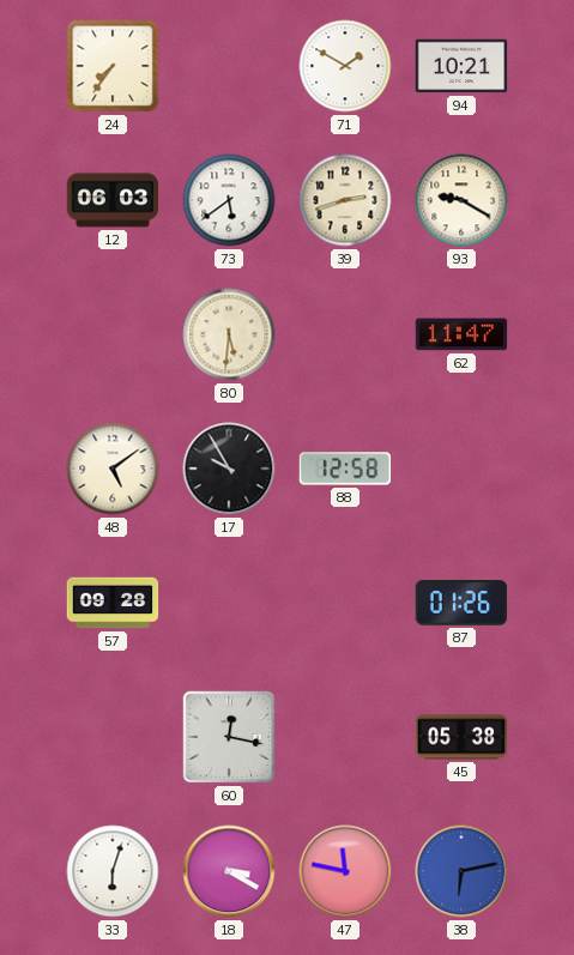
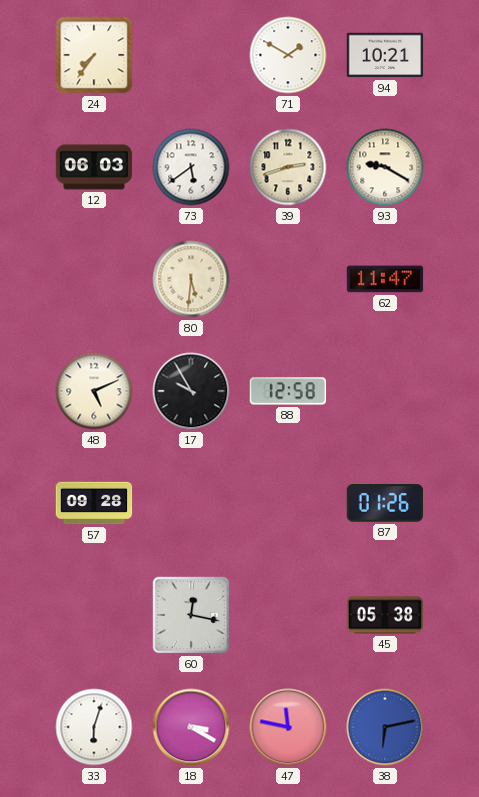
48: 5:09 -> 5:11 (94, 391)
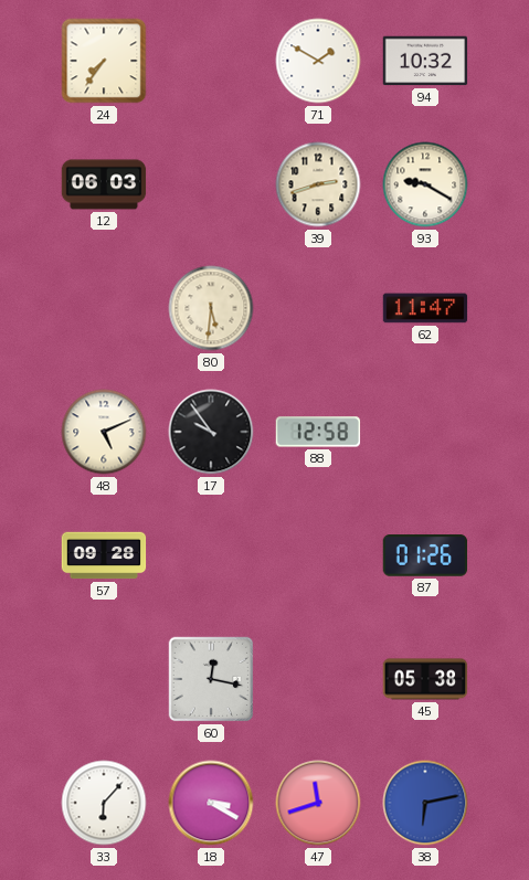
94: 10:21 -> 10:32 (425, 61)
73: 5:39 -> none (191, 167)
17: 9:55 -> 9:54 (211, 432)
33: 6:03 -> 6:07 (104, 803)
47: 11:47 -> 11:42 (318, 803)
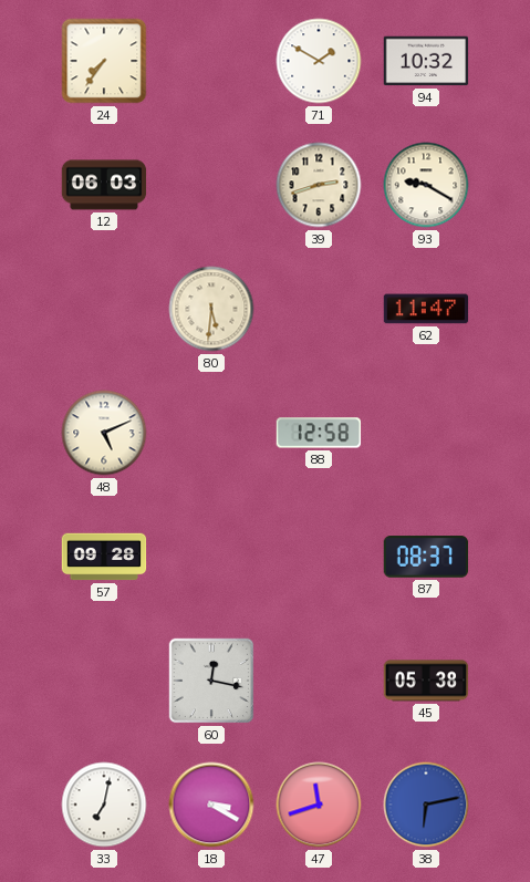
17: 9:54 -> none (211, 432)
87: 01:26 -> 08:37 (426, 557)
33: 6:07 -> 7:02 (104, 805)
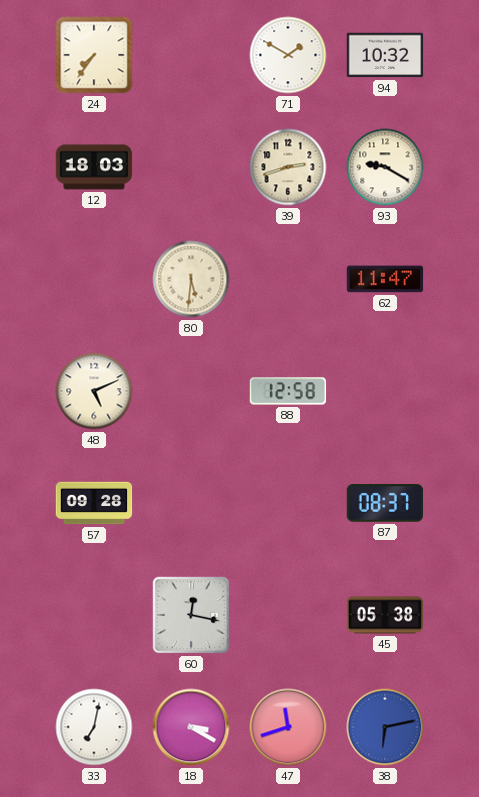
12: 06:03 -> 18:03 (94, 167)
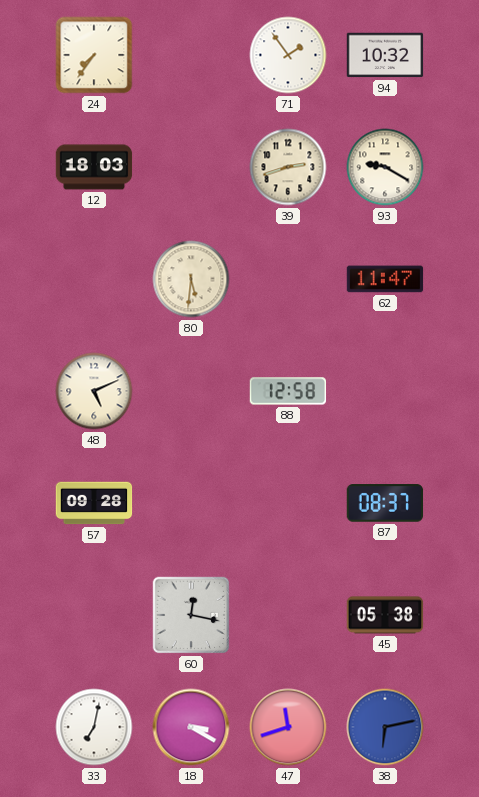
71: 1:50 -> 1:54 (288, 55)
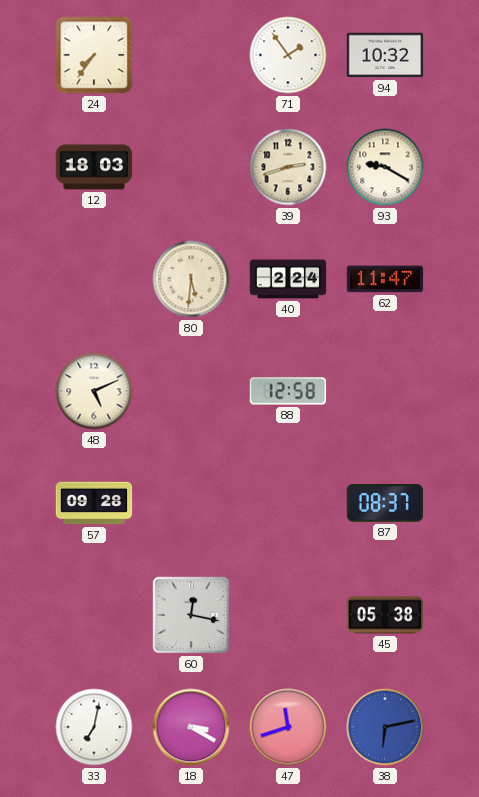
40: none -> 2:24 (288, 279)
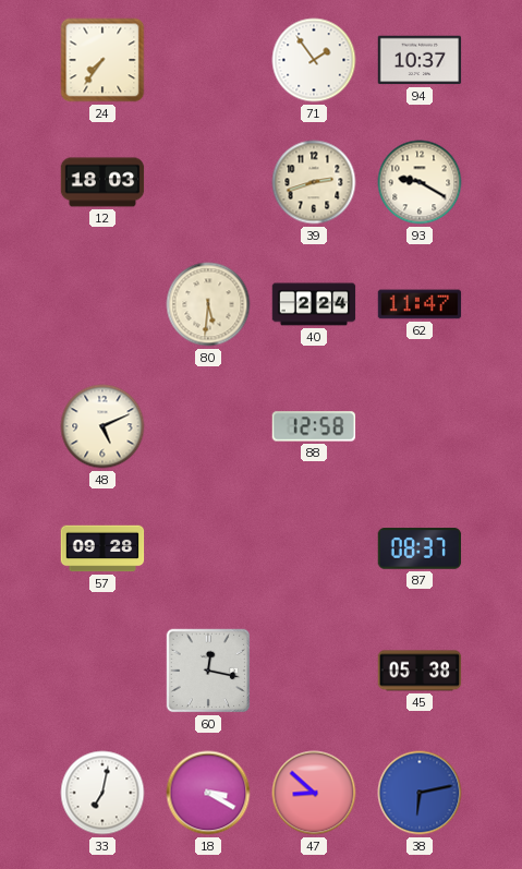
94: 10:32 -> 10:37 (420, 60)
47: 11:42 -> 8:52 (314, 793)
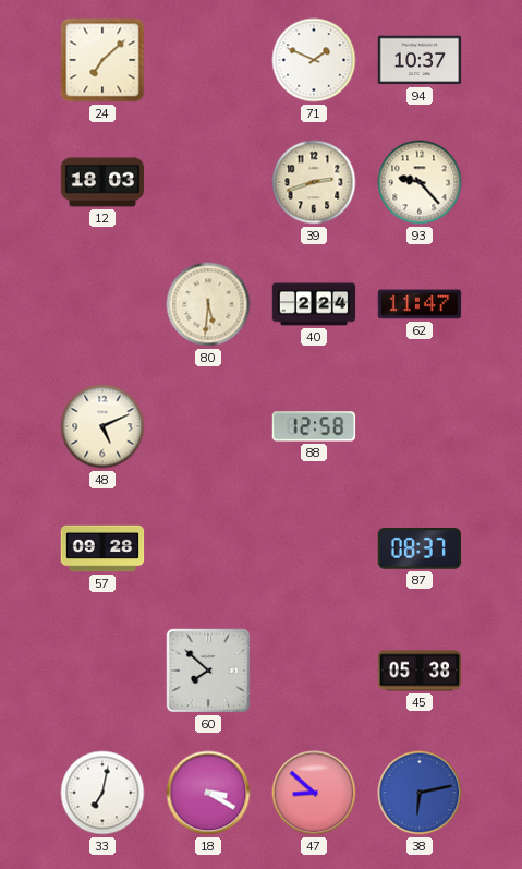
24: 7:36 -> 7:08 (102, 60)
71: 1:54 -> 1:49 (314, 60)
93: 9:20 -> 9:23 (420, 182)
60: 12:17 -> 7:52 (208, 671)
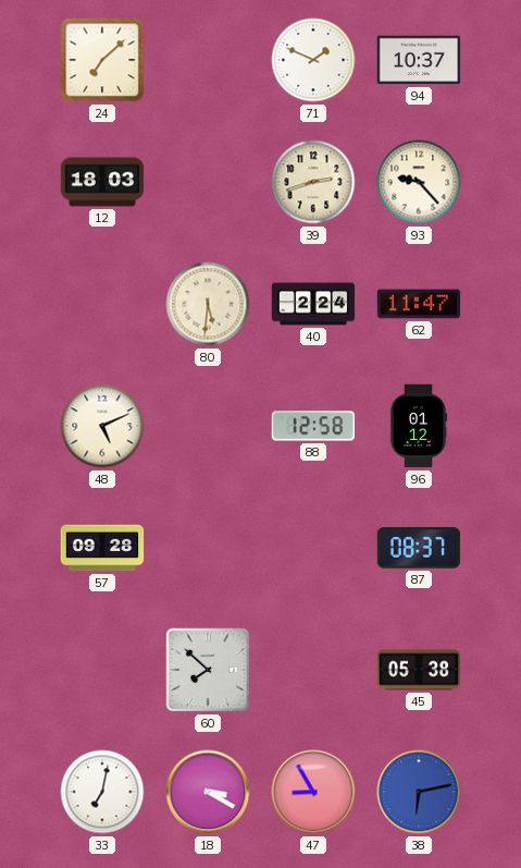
96: none -> 01:12 (419, 426)
47: 8:52 -> 8:55 (313, 792)
